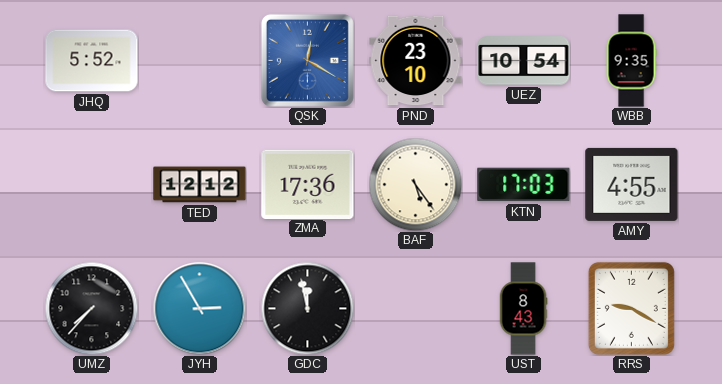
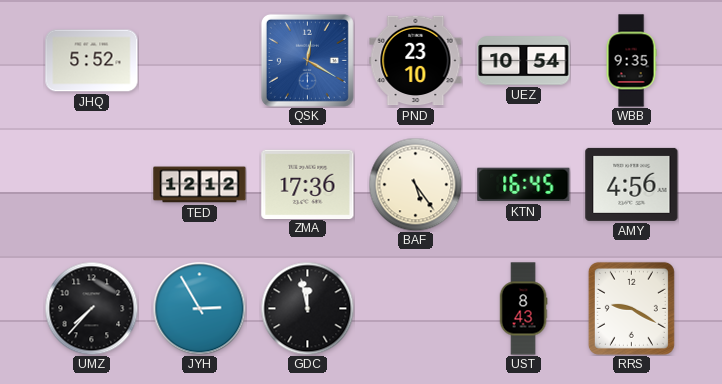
KTN: 17:03 -> 16:45 (524, 185)
AMY: 4:55 -> 4:56 (632, 184)
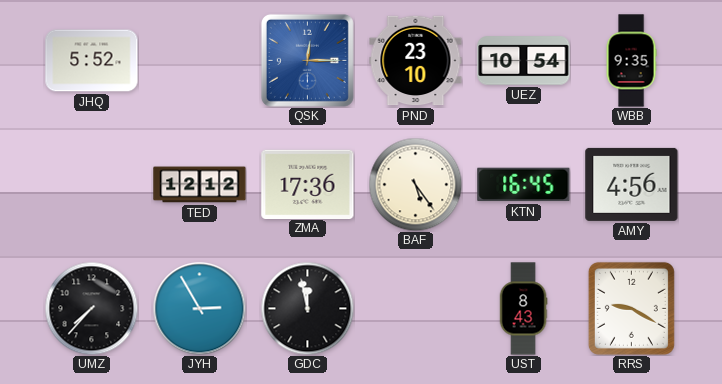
QSK: 12:20 -> 12:15 (307, 60)
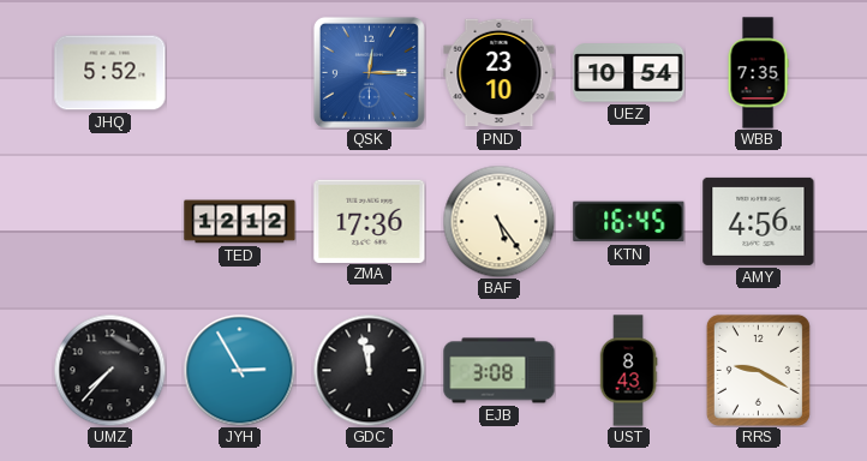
WBB: 9:35 -> 7:35 (758, 73)
EJB: none -> 3:08 (500, 371)
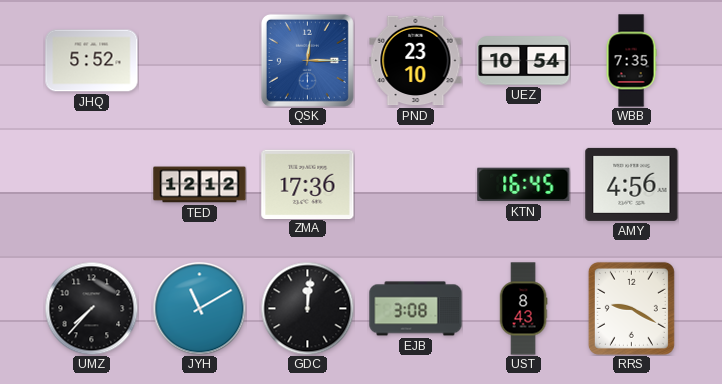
BAF: 5:24 -> none (498, 221)
JYH: 2:55 -> 11:10 (199, 308)
GDC: 11:58 -> 12:01 (307, 308)
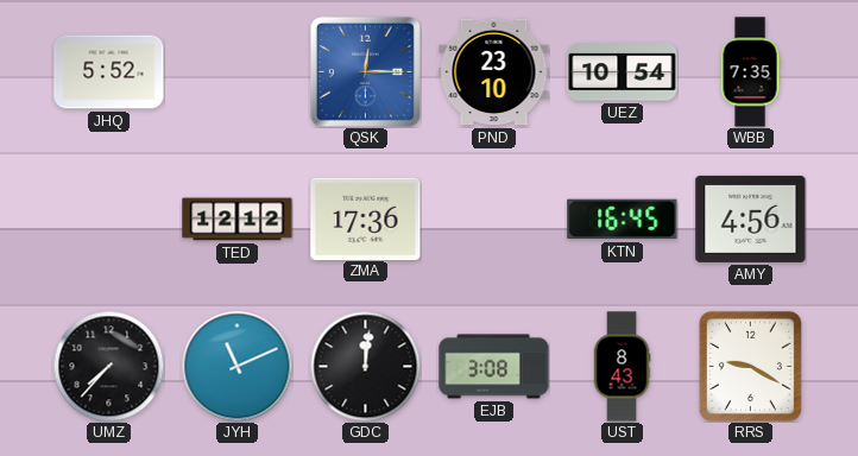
JYH: 11:10 -> 11:11 (236, 366)
